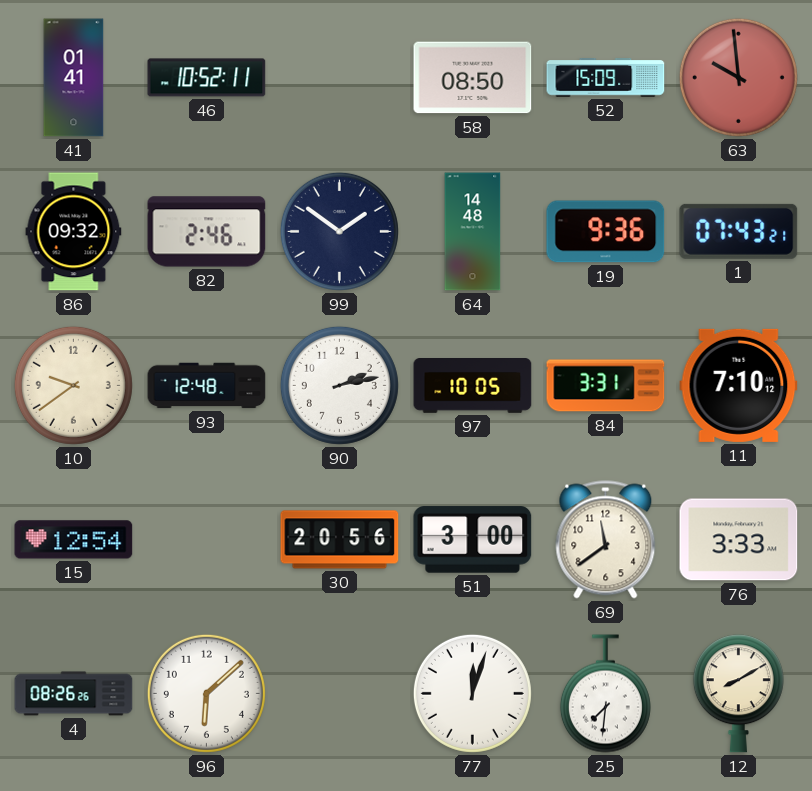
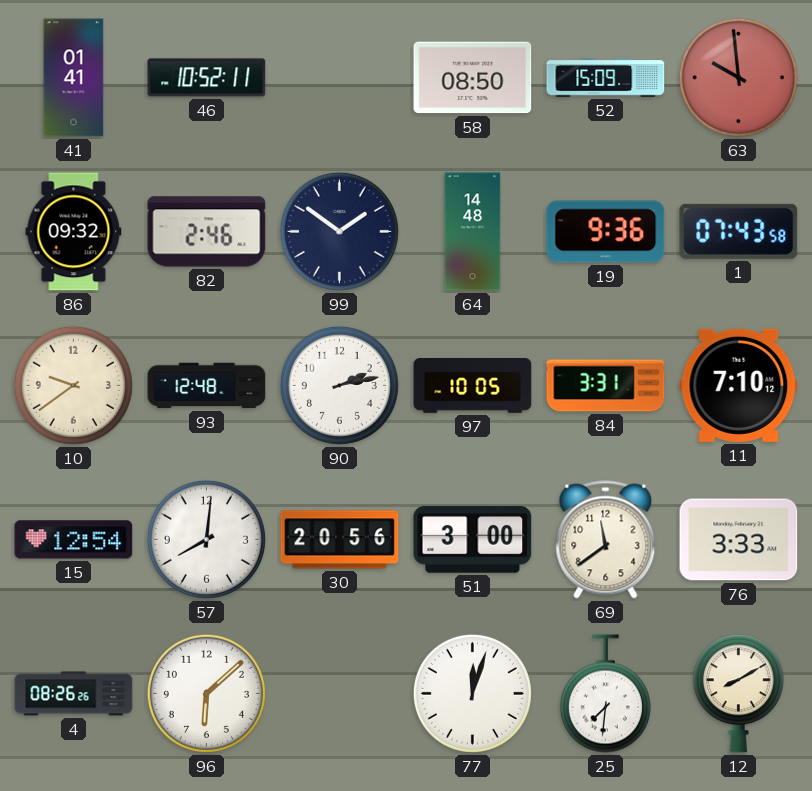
1: 07:43:21 -> 07:43:58 (739, 231)
57: none -> 8:01 (206, 539)
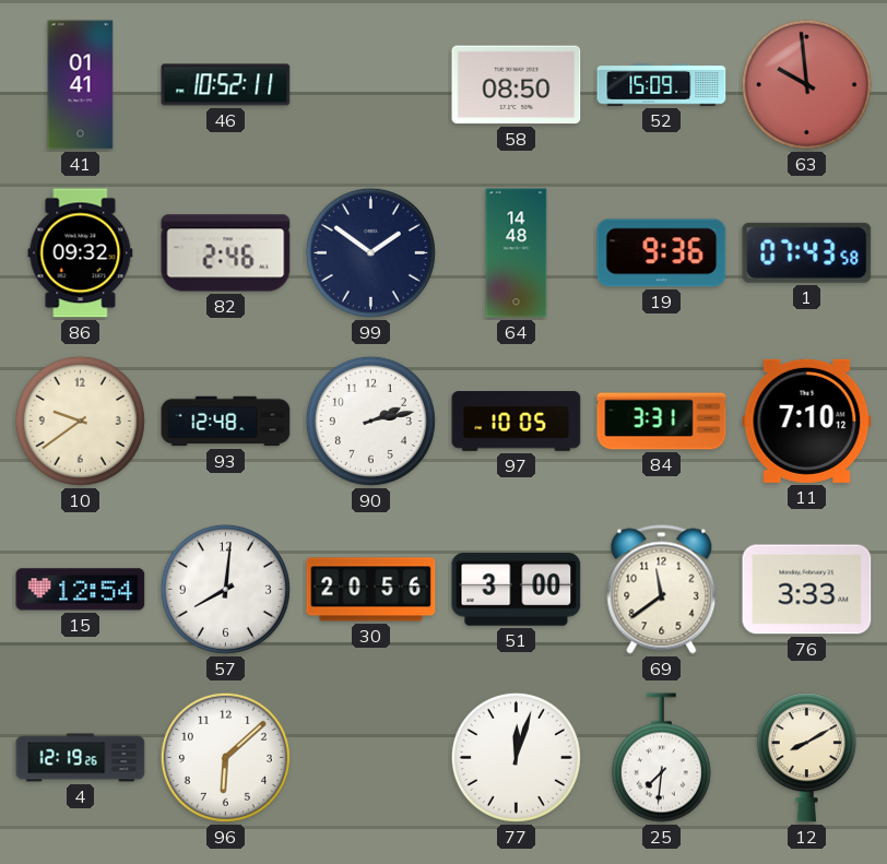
4: 08:26 -> 12:19 (81, 758)
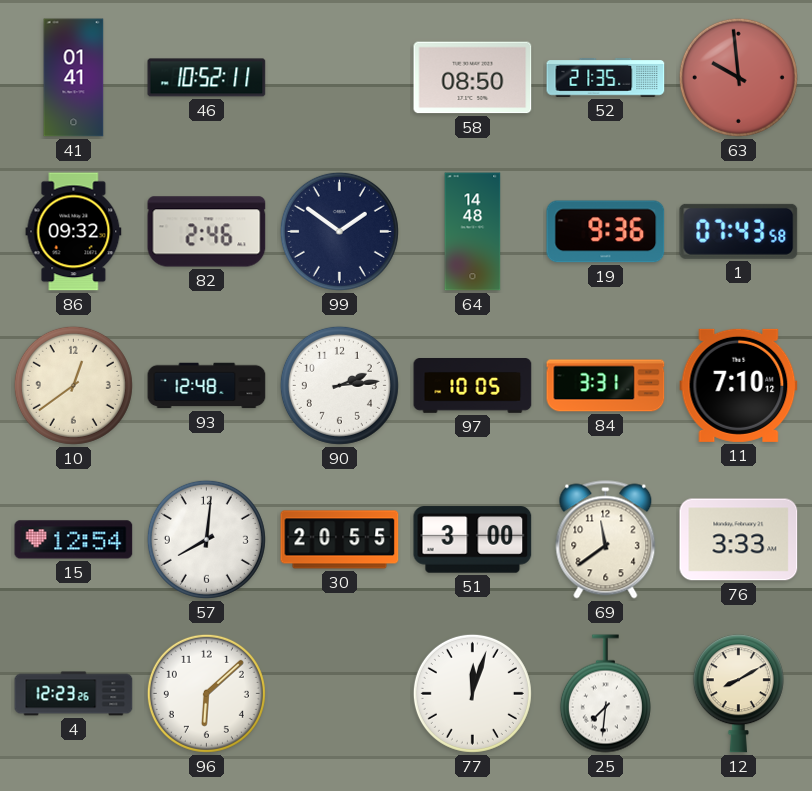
52: 15:09 -> 21:35 (606, 78)
10: 9:39 -> 12:39 (73, 385)
90: 2:13 -> 2:14 (339, 385)
30: 20:56 -> 20:55 (340, 540)
4: 12:19 -> 12:23 (74, 694)
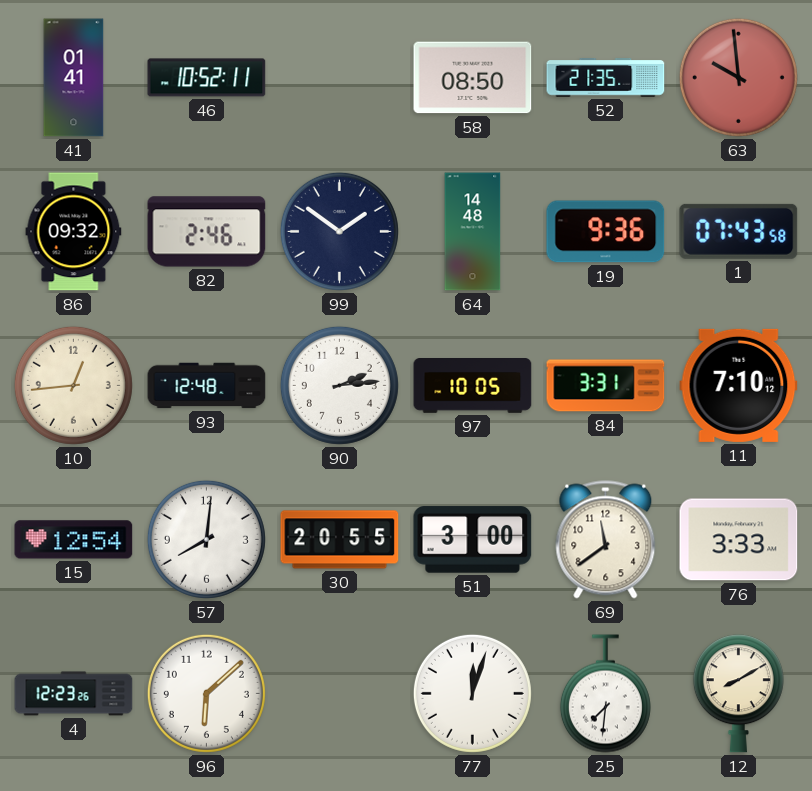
10: 12:39 -> 12:44 (73, 385)
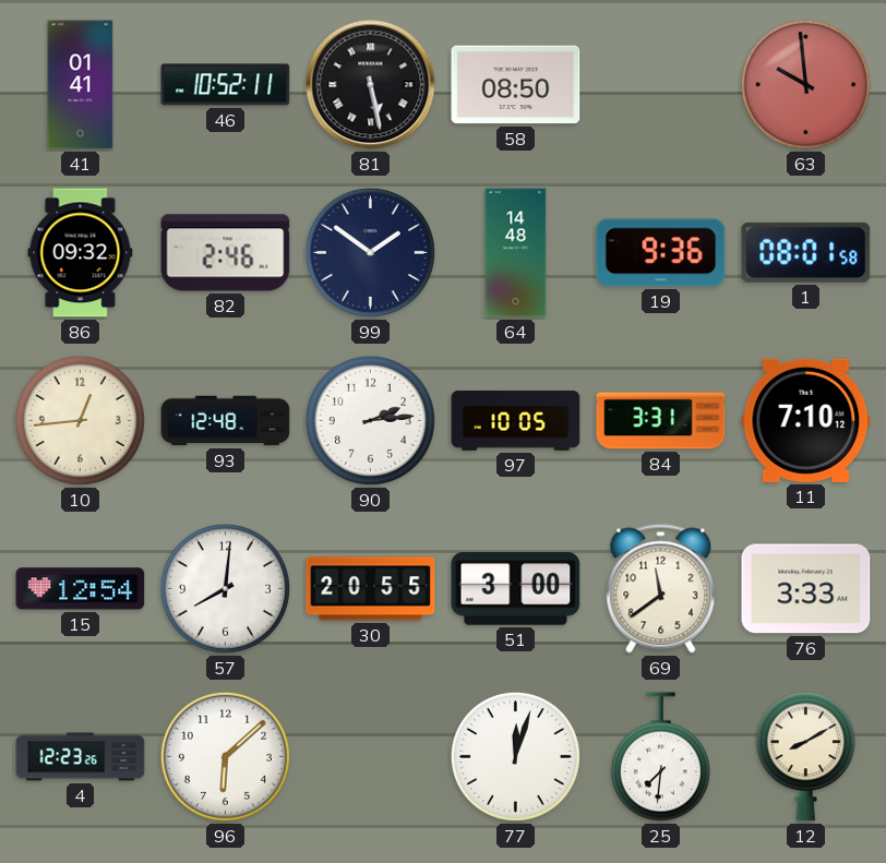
81: none -> 5:28 (371, 85)
52: 21:35 -> none (606, 78)
1: 07:43 -> 08:01 (806, 252)
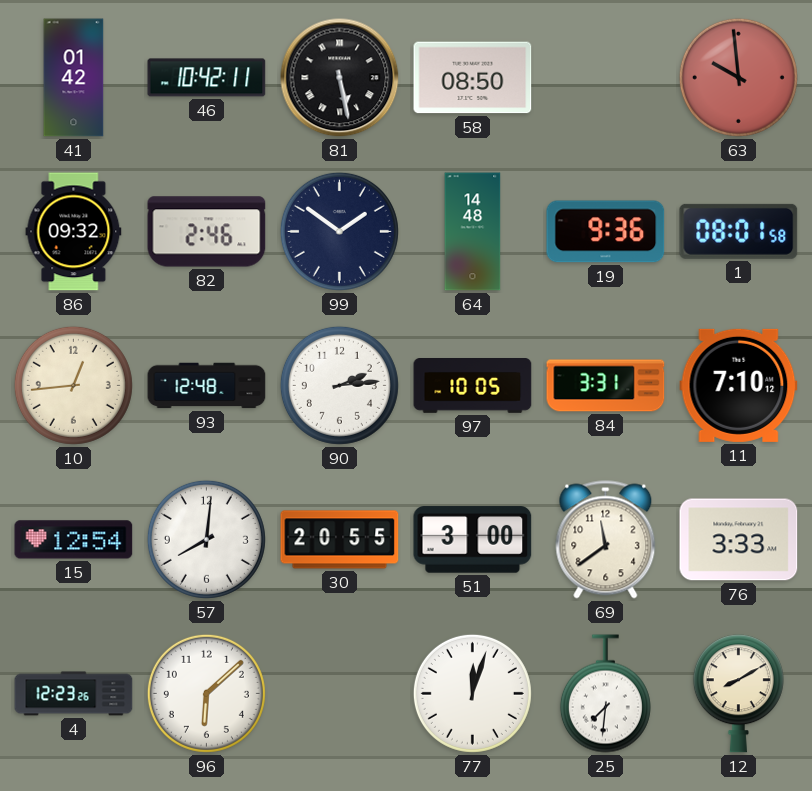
41: 01:41 -> 01:42 (74, 78)
46: 10:52 -> 10:42 (207, 78)
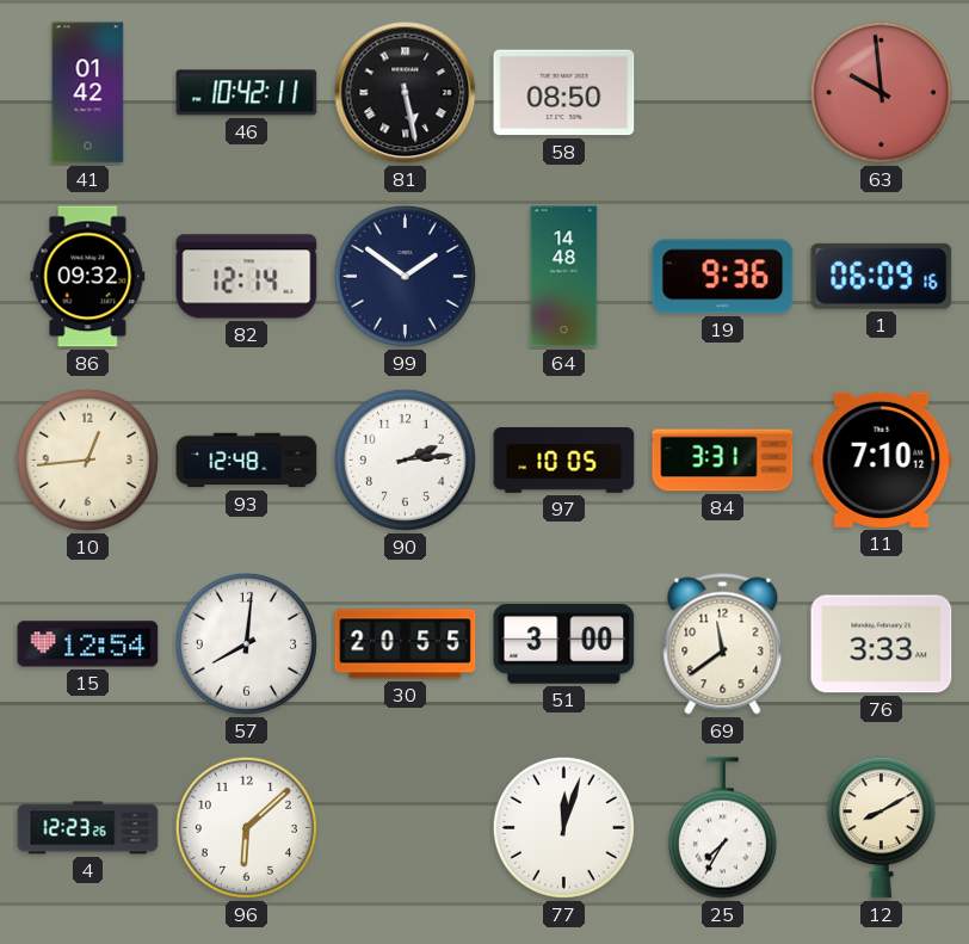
82: 2:46 -> 12:14 (247, 277)
1: 08:01 -> 06:09 (882, 276)
25: 7:31 -> 7:35 (722, 828)
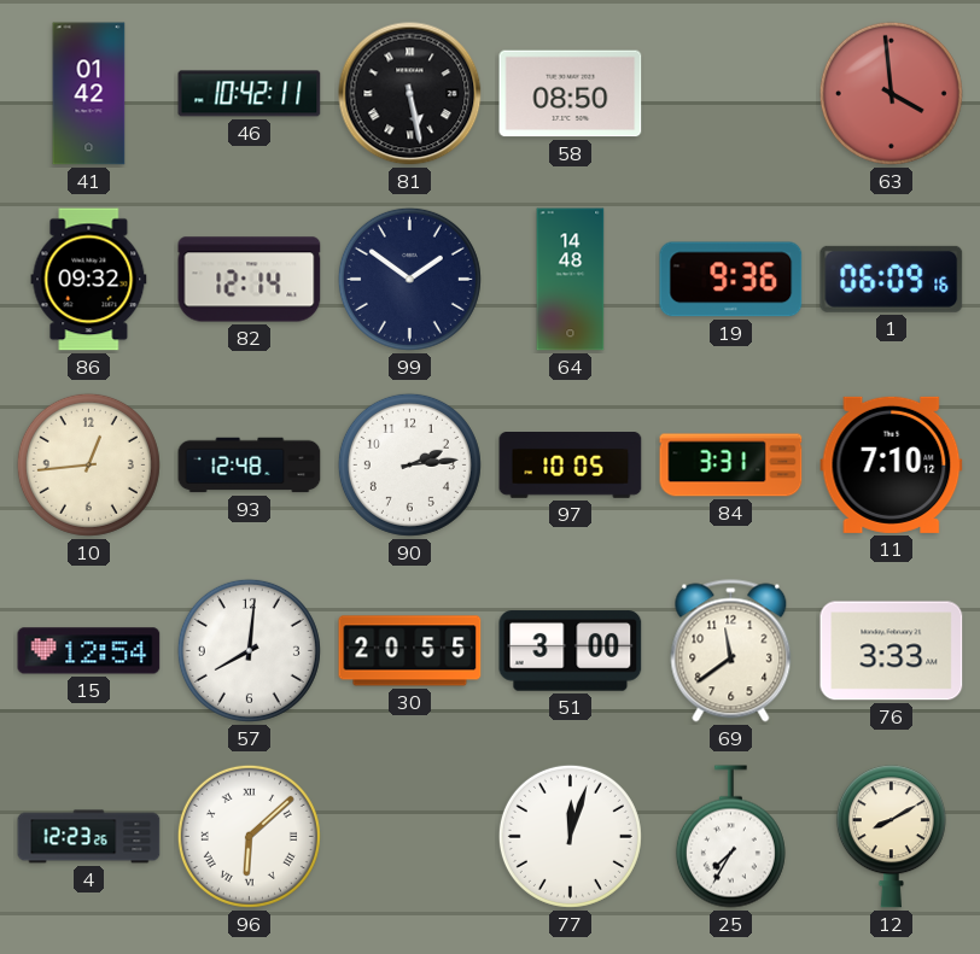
63: 9:59 -> 3:59 (891, 93)
96 numerals: Arabic -> Roman (249, 836)
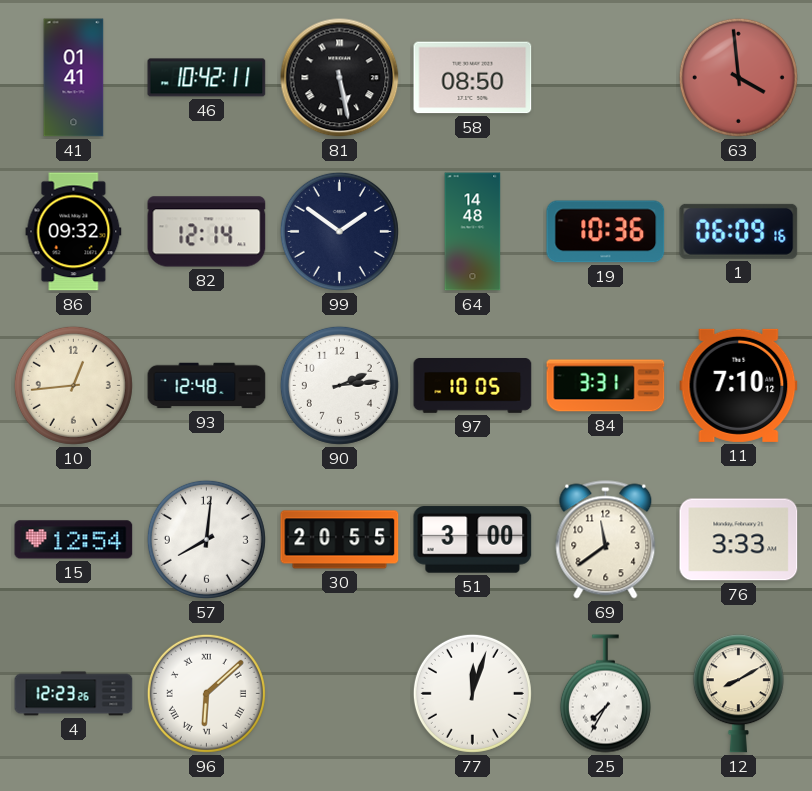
41: 01:42 -> 01:41 (74, 78)
19: 9:36 -> 10:36 (606, 232)
